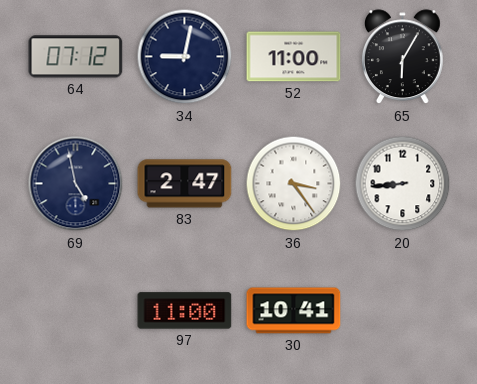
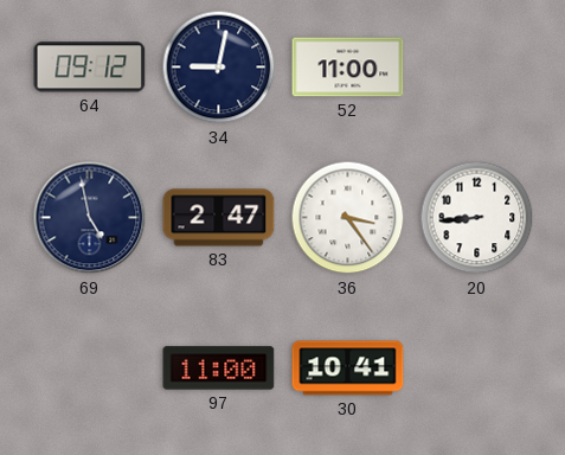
64: 07:12 -> 09:12 (90, 68)
65: 6:05 -> none (403, 57)
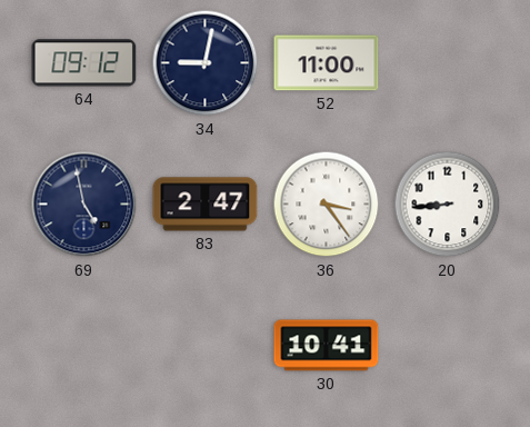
97: 11:00 -> none (219, 369)
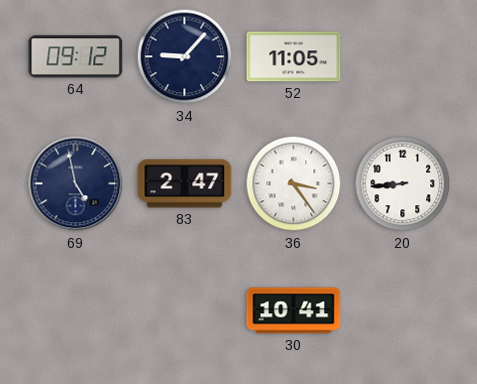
34: 9:02 -> 9:07 (185, 57)
52: 11:00 -> 11:05 (294, 57)
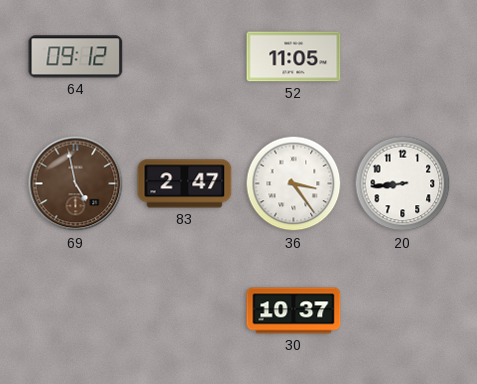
34: 9:07 -> none (185, 57)
69 dial: navy -> brown (76, 184)
30: 10:41 -> 10:37 (294, 311)
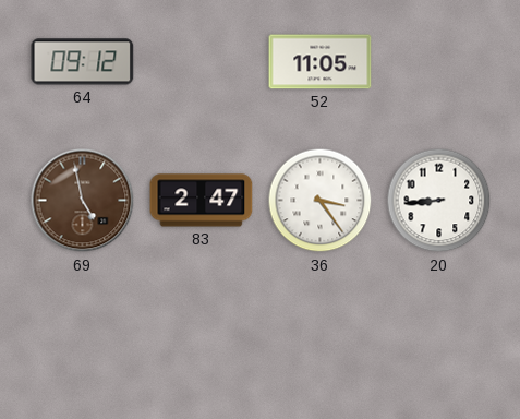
30: 10:37 -> none (294, 311)
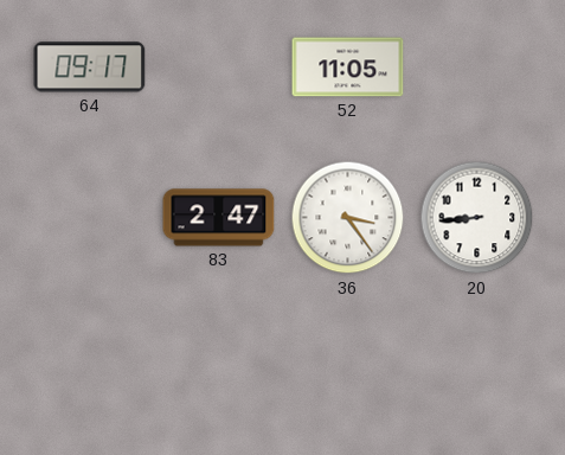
64: 09:12 -> 09:17 (90, 68)
69: 4:58 -> none (83, 201)
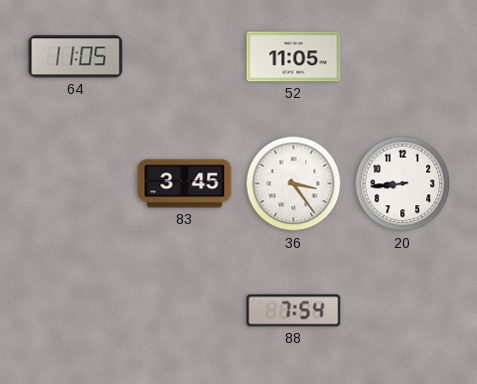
64: 09:17 -> 11:05 (76, 57)
83: 2:47 -> 3:45 (185, 184)
88: none -> 7:54 (294, 311)
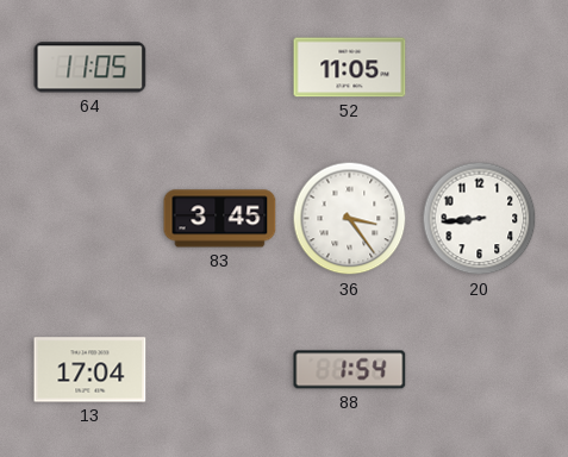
13: none -> 17:04 (90, 370)
88: 7:54 -> 1:54 (350, 370)
